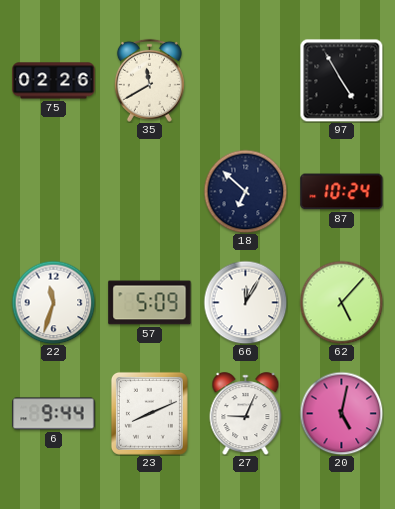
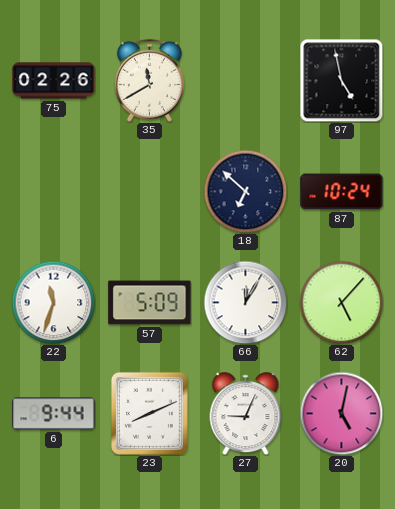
97: 4:55 -> 4:58 (341, 80)
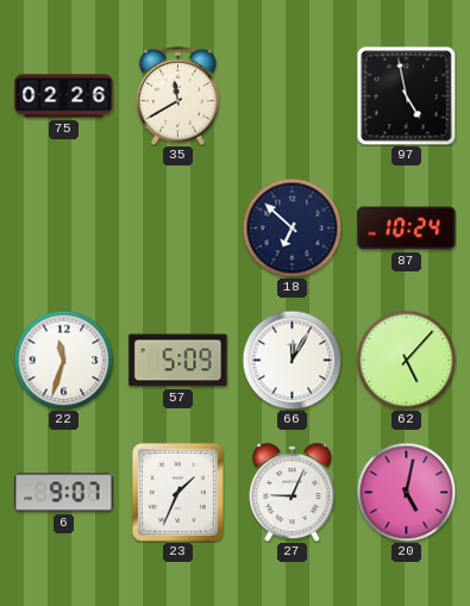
6: 9:44 -> 9:07 (64, 493)
23: 8:11 -> 1:34 (177, 492)
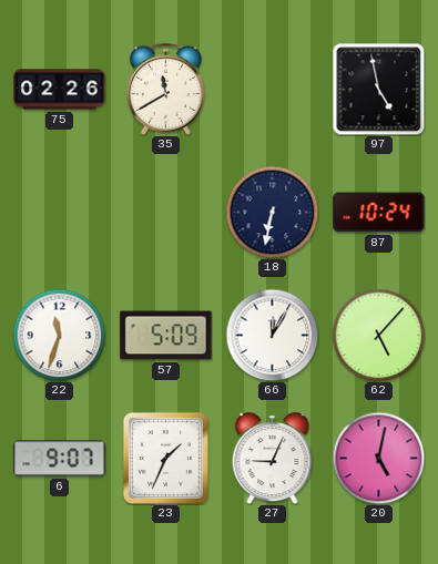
18: 6:52 -> 6:32 (272, 212)
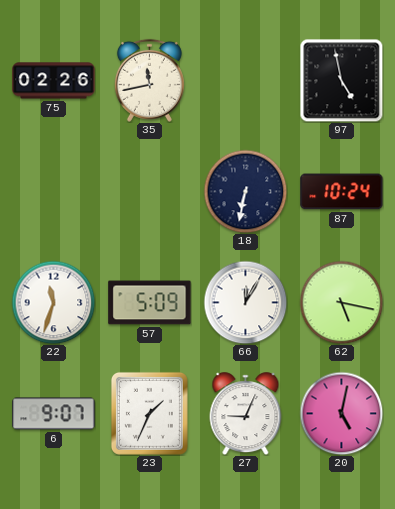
35: 11:40 -> 11:43 (149, 80)
62: 5:07 -> 5:17 (341, 302)
